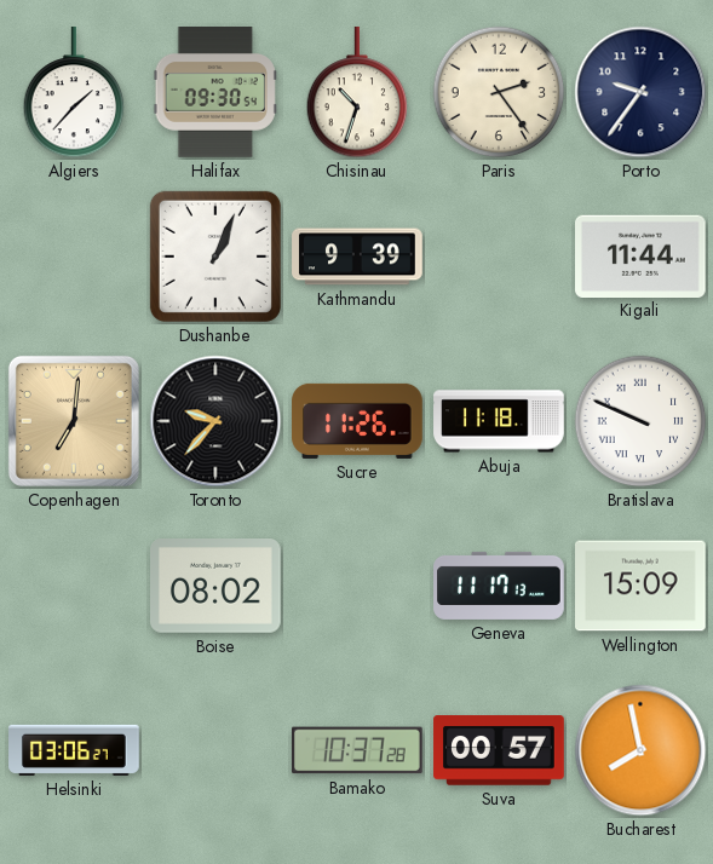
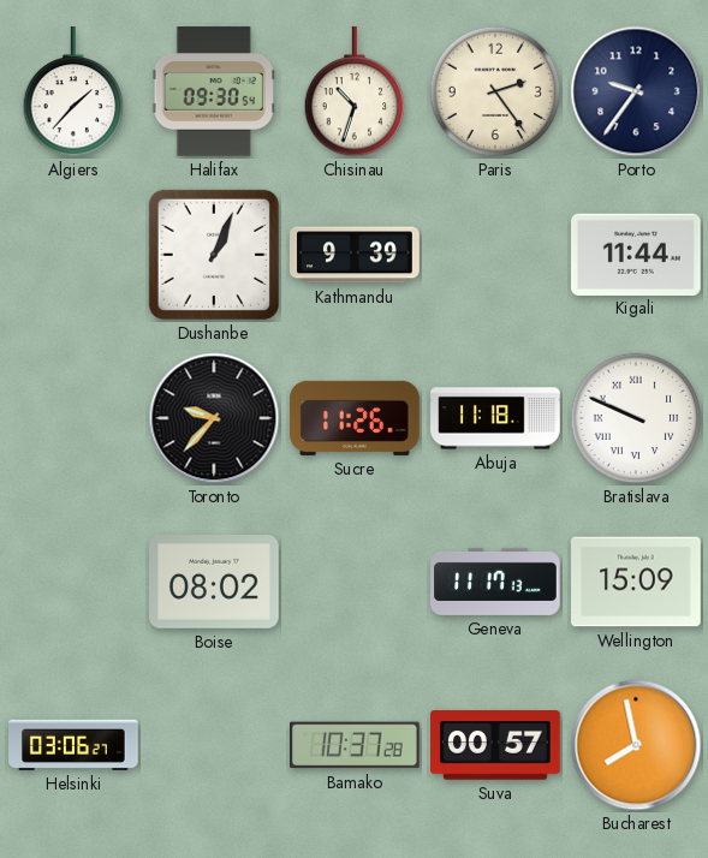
Copenhagen: 7:01 -> none (74, 421)
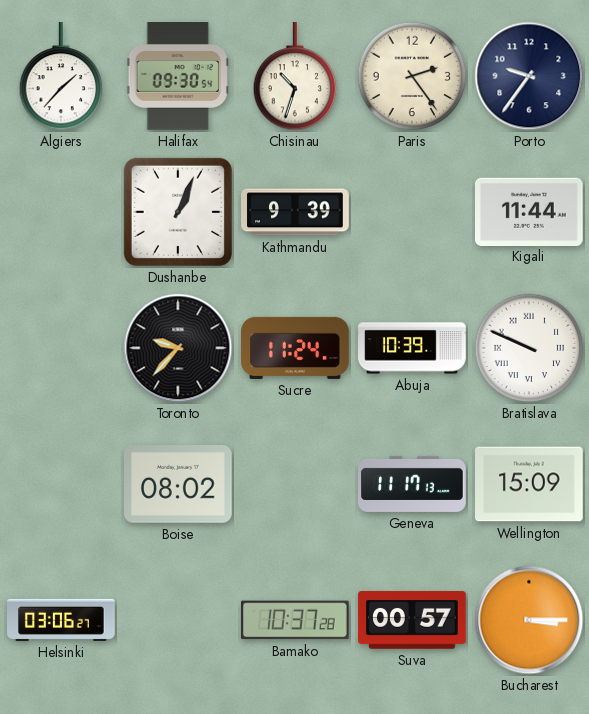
Sucre: 11:26 -> 11:24 (295, 348)
Abuja: 11:18 -> 10:39 (412, 348)
Bucharest: 7:58 -> 3:15 (529, 620)
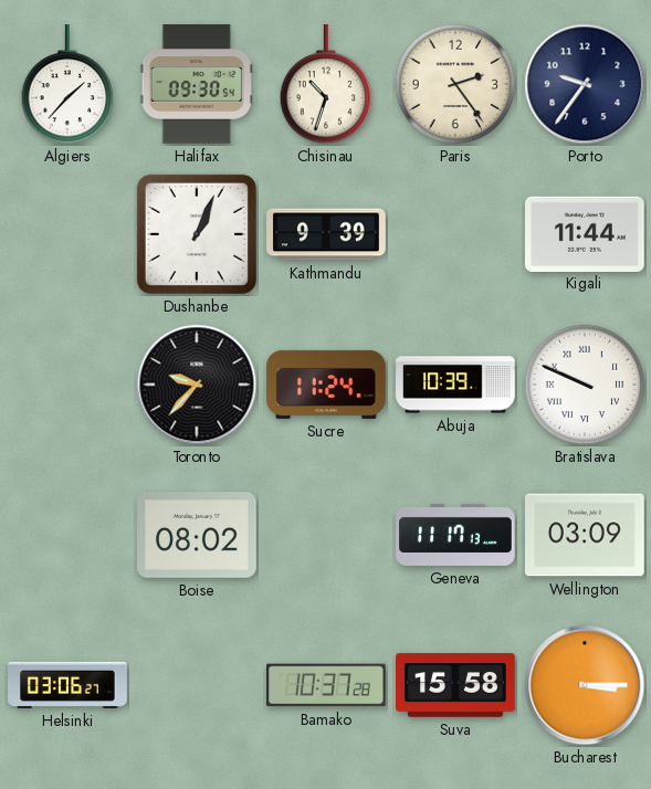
Wellington: 15:09 -> 03:09 (586, 535)
Suva: 00:57 -> 15:58 (455, 685)
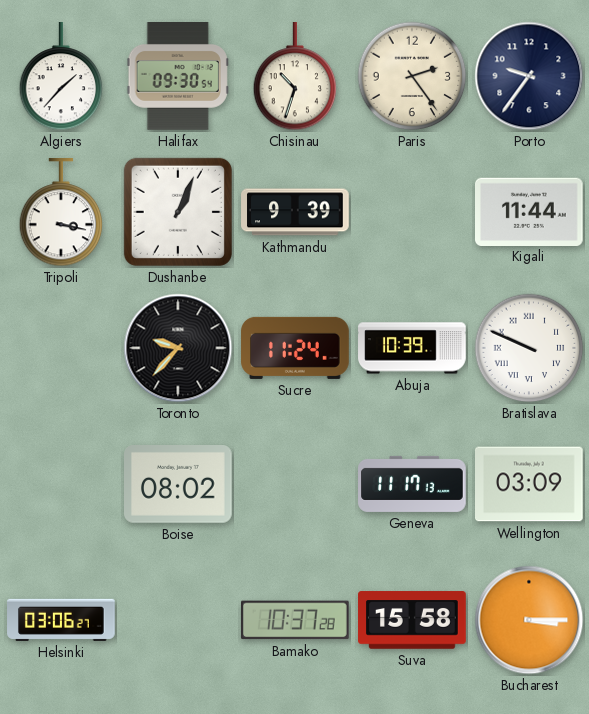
Tripoli: none -> 3:17 (61, 213)
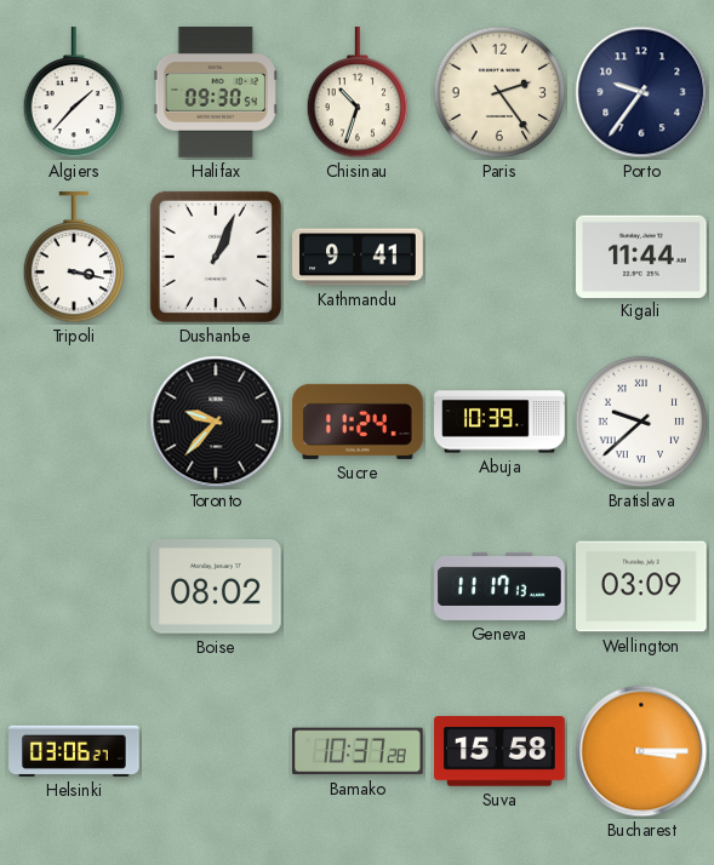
Kathmandu: 9:39 -> 9:41 (358, 257)
Bratislava: 9:49 -> 9:38 (641, 422)
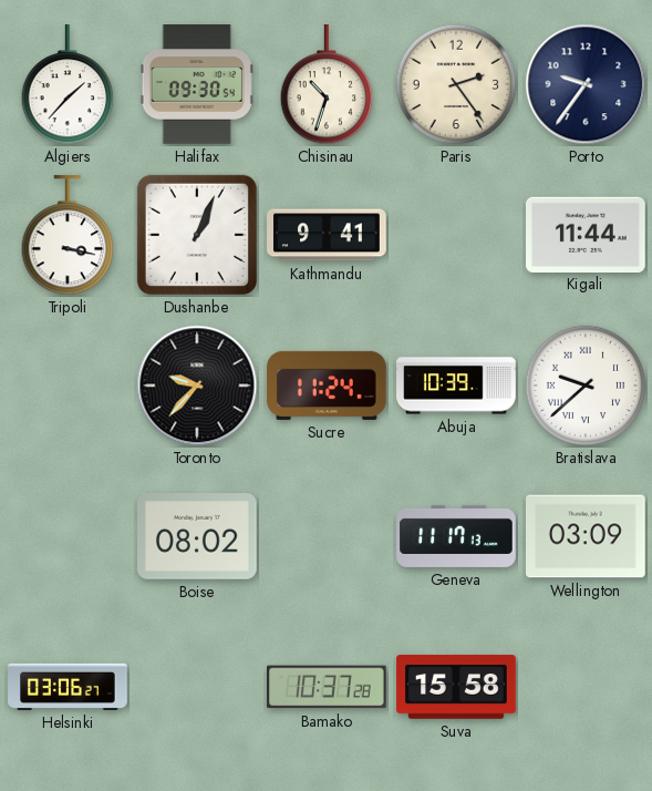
Bucharest: 3:15 -> none (641, 751)
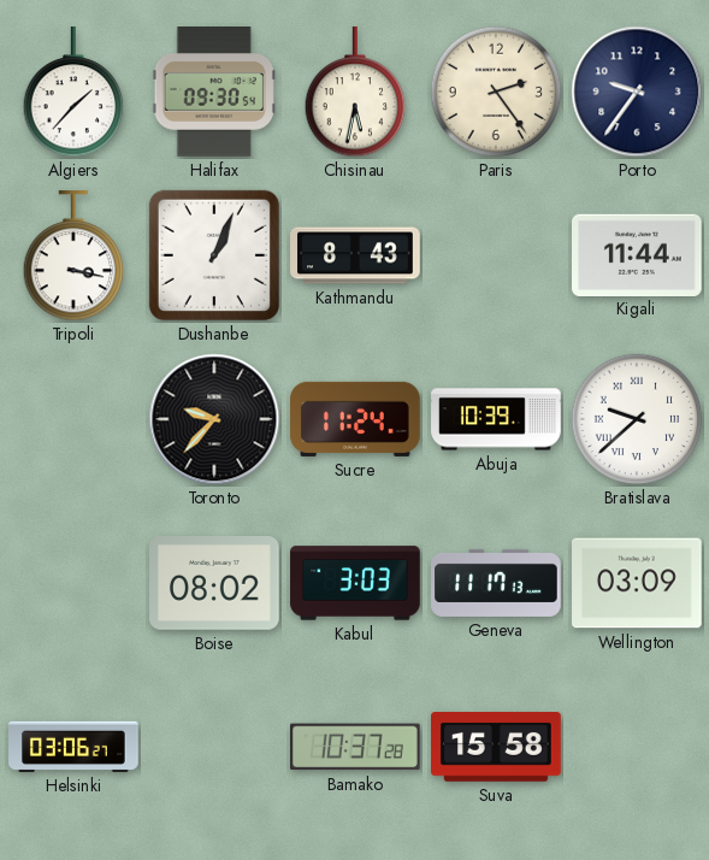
Chisinau: 10:33 -> 5:32 (355, 93)
Kathmandu: 9:41 -> 8:43 (355, 255)
Kabul: none -> 3:03 (355, 583)
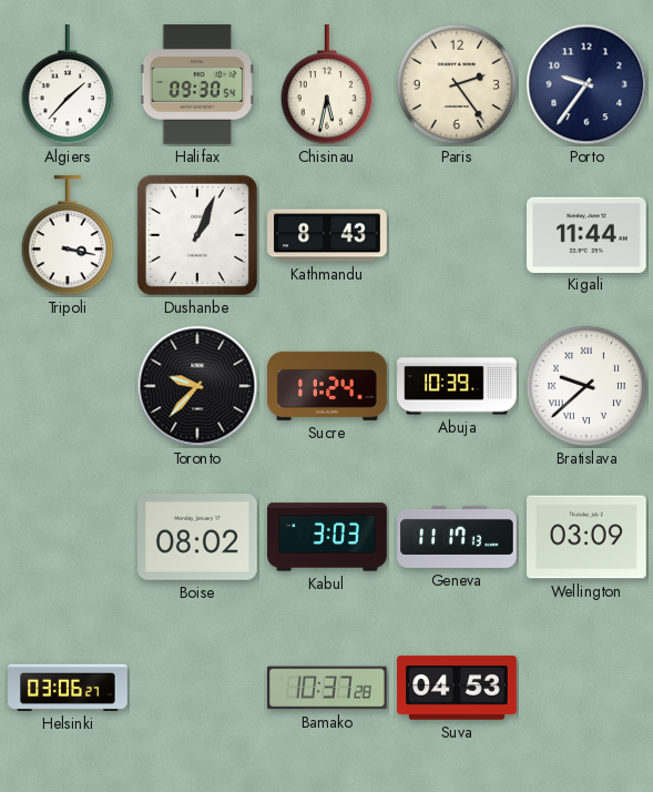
Suva: 15:58 -> 04:53 (457, 688)
